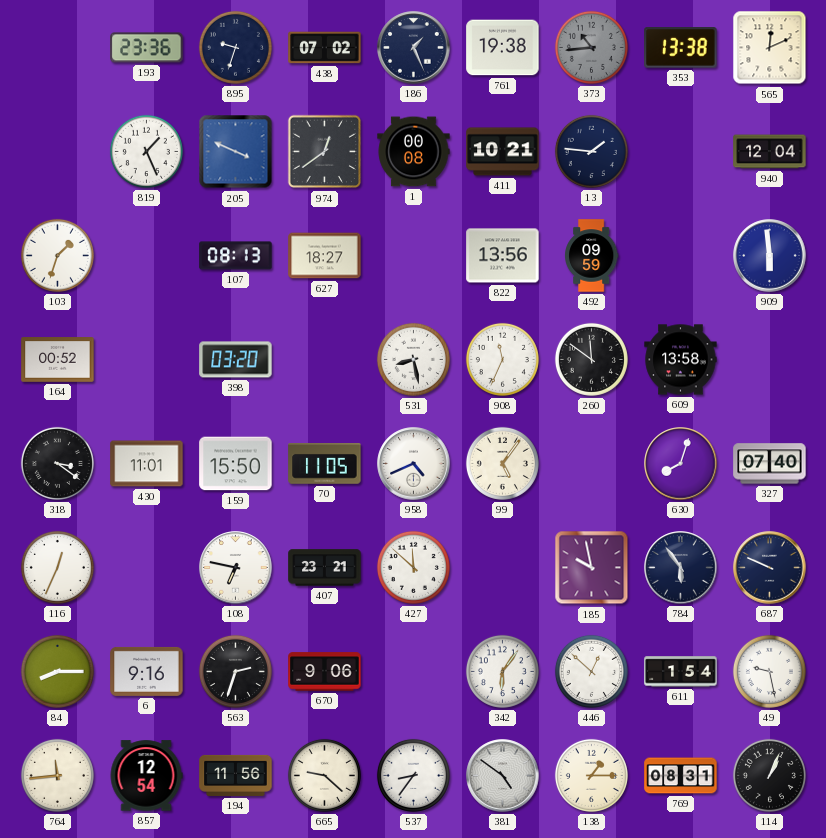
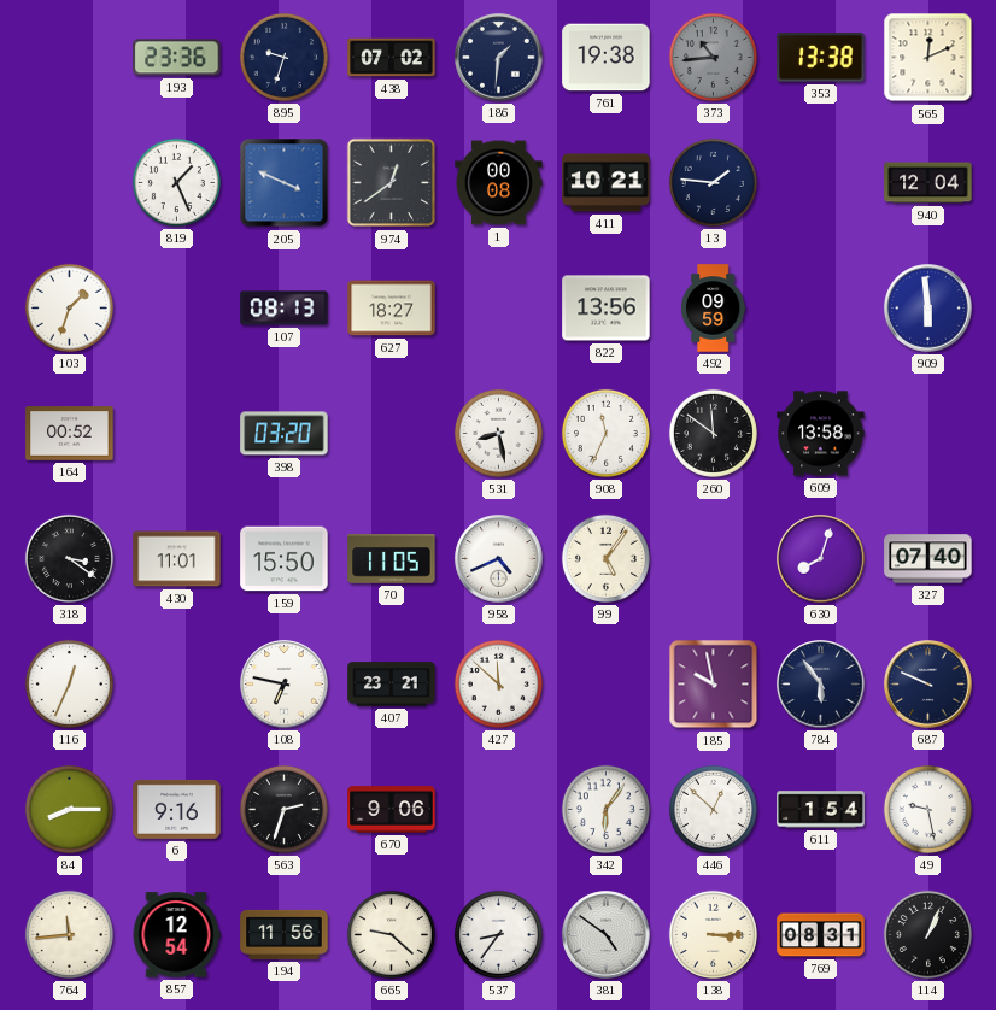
186: 1:26 -> 1:31 (499, 58)
138: 1:15 -> 3:15 (713, 934)
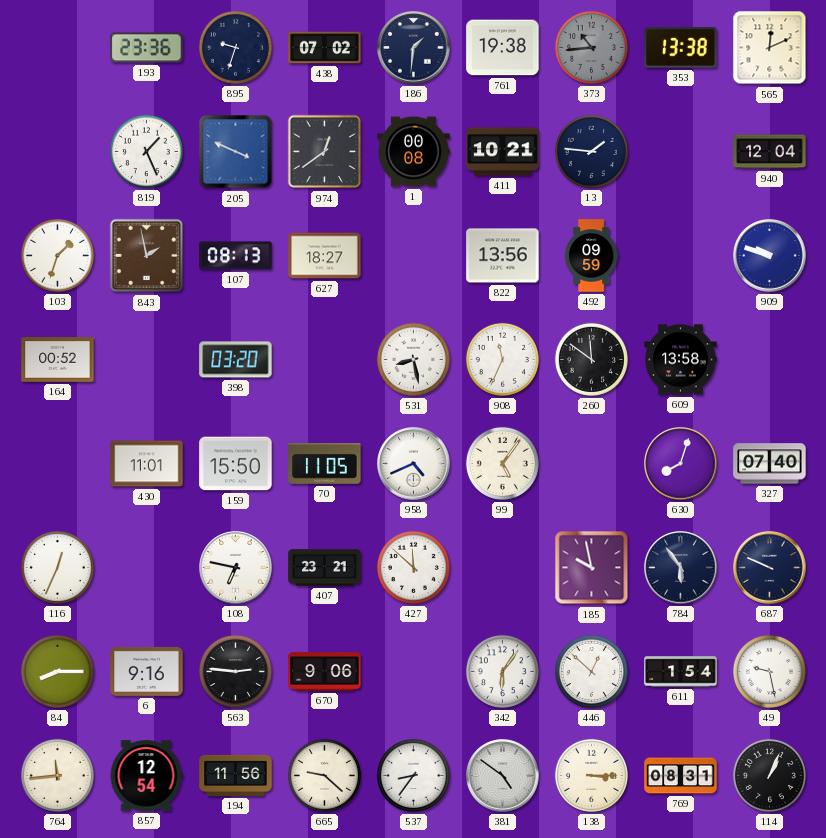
843: none -> 1:58 (147, 256)
909: 5:59 -> 9:48 (770, 256)
318: 3:21 -> none (69, 558)
563: 2:33 -> 2:46 (235, 671)
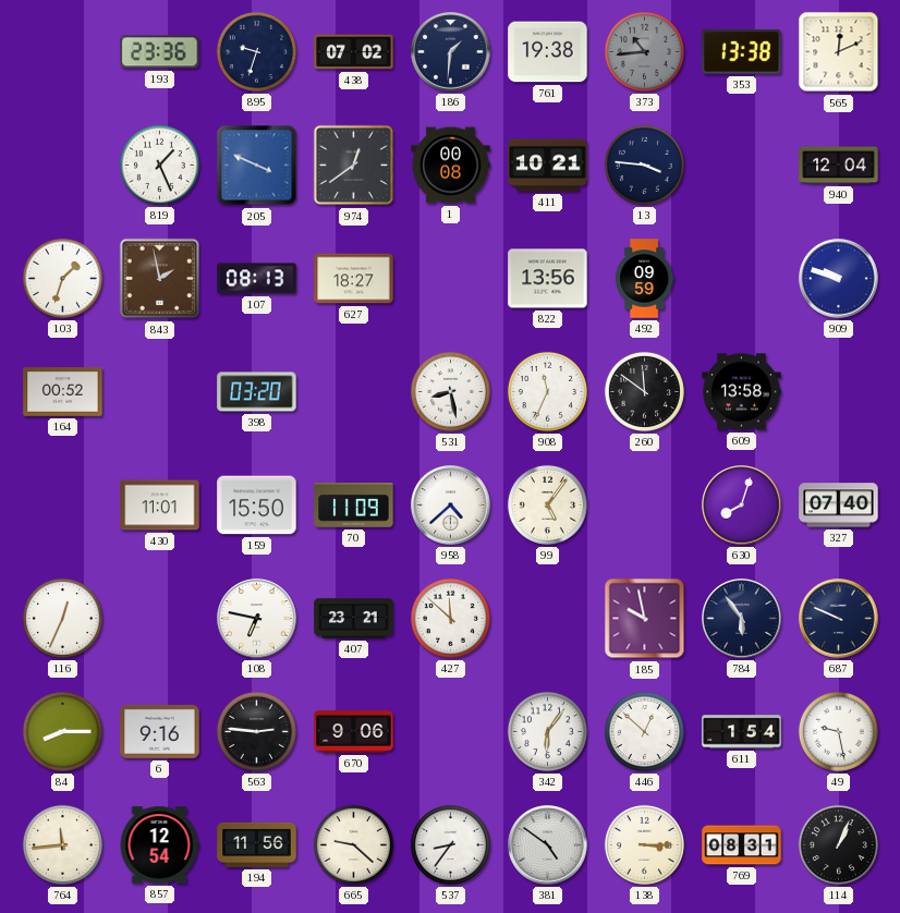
13: 1:46 -> 3:46 (644, 165)
70: 11:05 -> 11:09 (354, 506)
958: 4:41 -> 4:38 (451, 506)
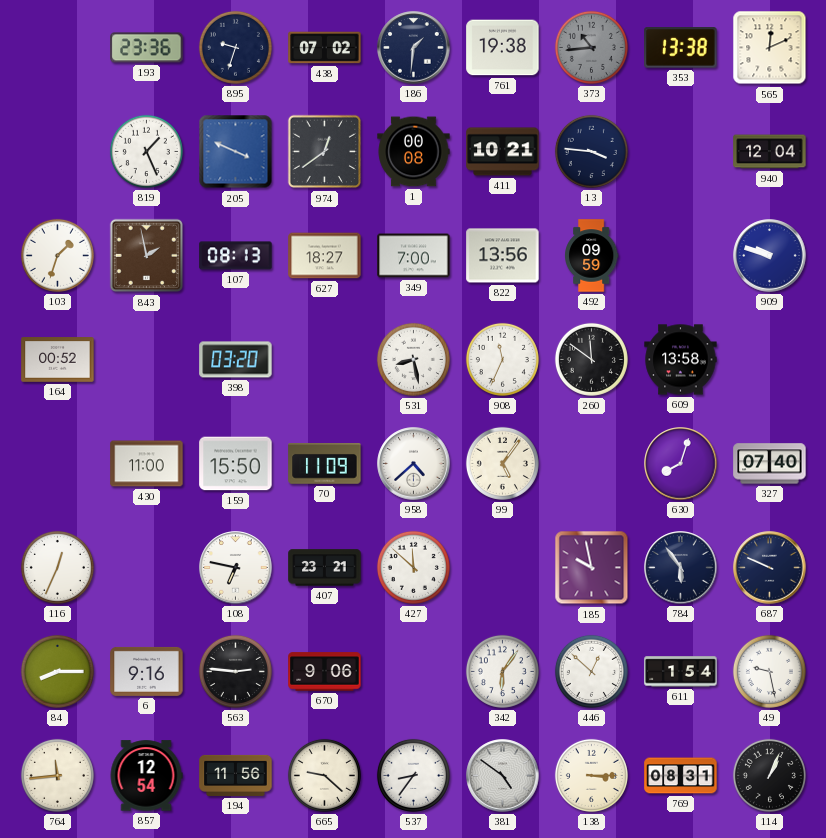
349: none -> 7:00 (414, 256)
430: 11:01 -> 11:00 (147, 464)
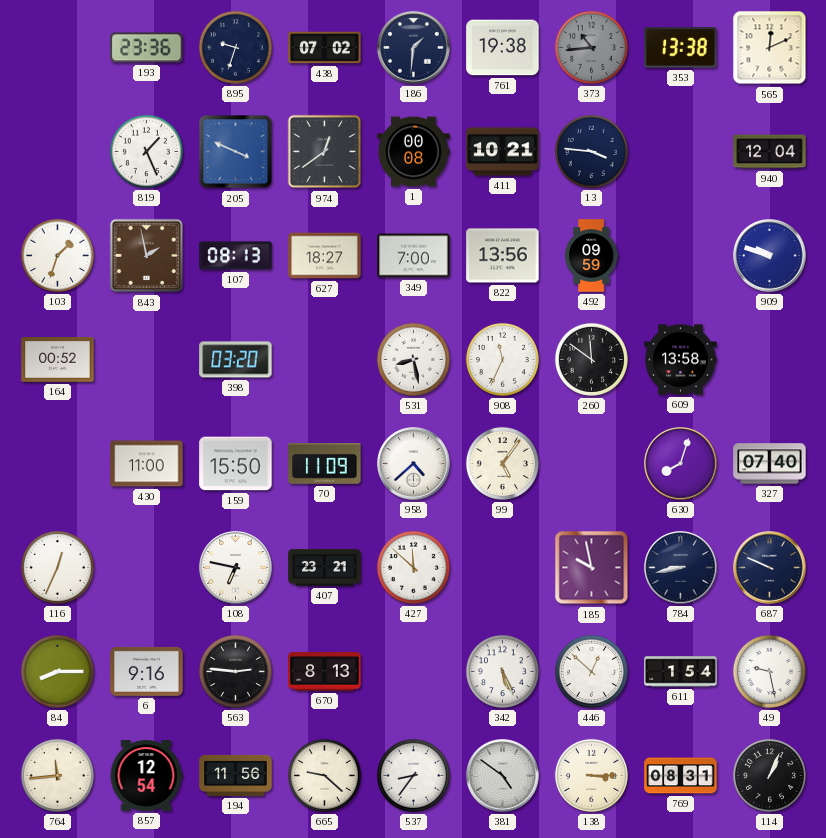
784: 5:54 -> 8:43 (681, 568)
670: 9:06 -> 8:13 (325, 672)
342: 6:06 -> 5:26 (502, 671)
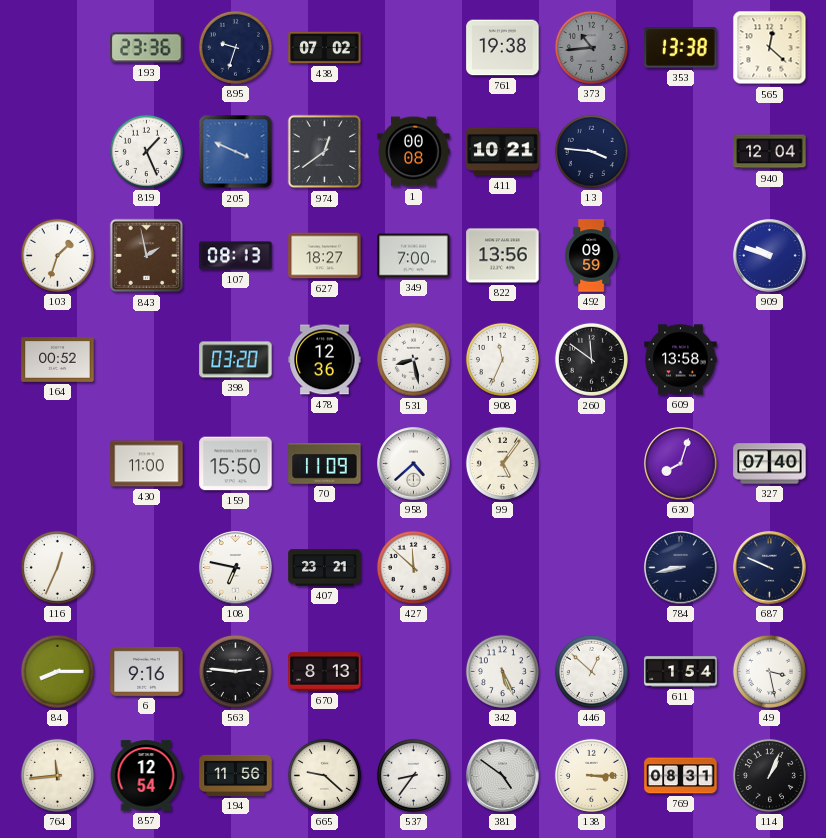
186: 1:31 -> none (414, 48)
565: 12:11 -> 12:22 (770, 48)
478: none -> 12:36 (325, 360)
185: 9:58 -> none (592, 568)
49: 9:28 -> 3:28 (769, 671)
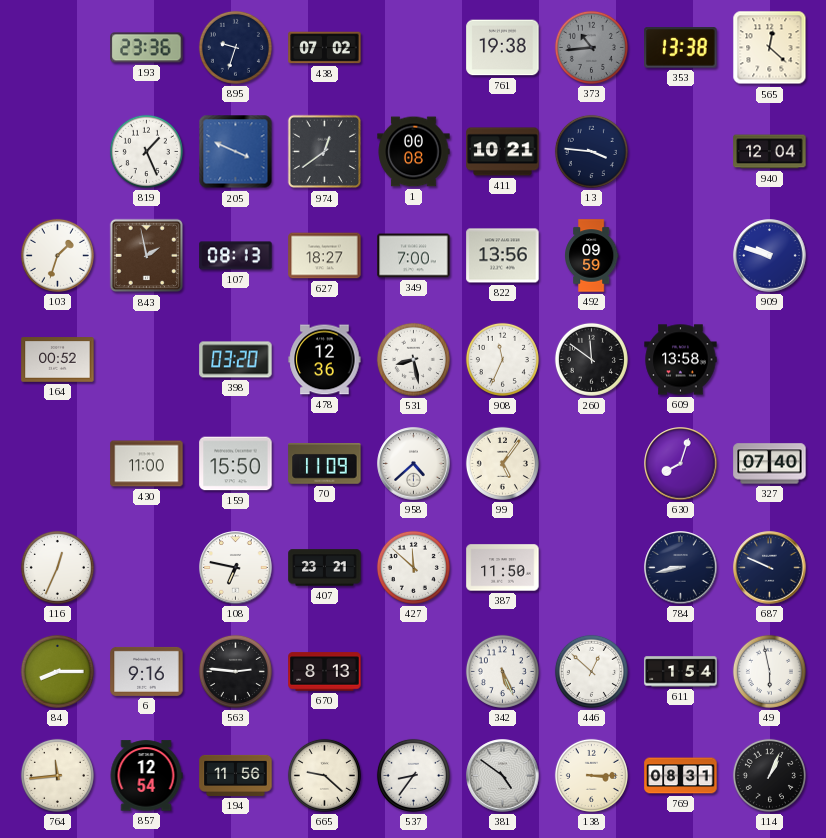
387: none -> 11:50 (503, 568)
49: 3:28 -> 5:58 (769, 671)
